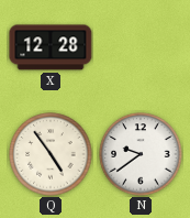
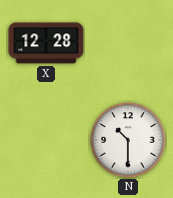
Q: 4:54 -> none (51, 154)
N: 9:39 -> 10:30 (128, 140)
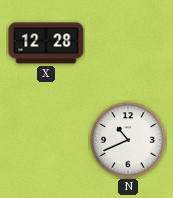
N: 10:30 -> 10:41 (128, 140)
